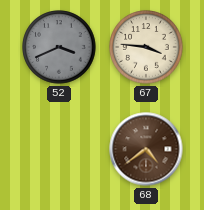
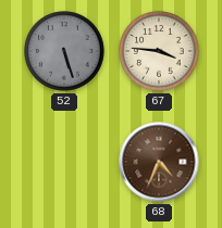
52: 3:41 -> 5:27 (64, 51)
68: 4:39 -> 4:34 (159, 162)
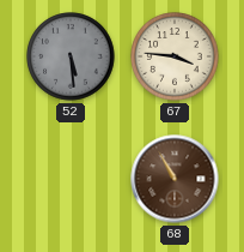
52: 5:27 -> 5:29 (71, 56)
68: 4:34 -> 10:55 (175, 179)
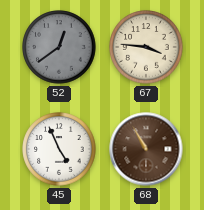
52: 5:29 -> 12:39 (59, 47)
45: none -> 4:56 (59, 149)
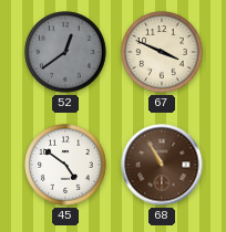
67: 3:46 -> 3:49 (162, 52)
45: 4:56 -> 4:51 (65, 165)
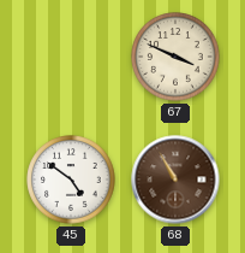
52: 12:39 -> none (65, 52)
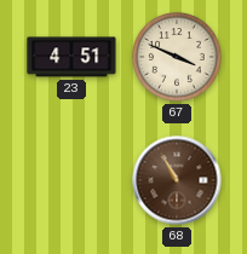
23: none -> 4:51 (71, 57)
45: 4:51 -> none (71, 180)
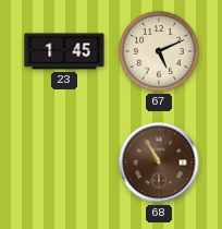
23: 4:51 -> 1:45 (64, 51)
67: 3:49 -> 5:11 (159, 51)
